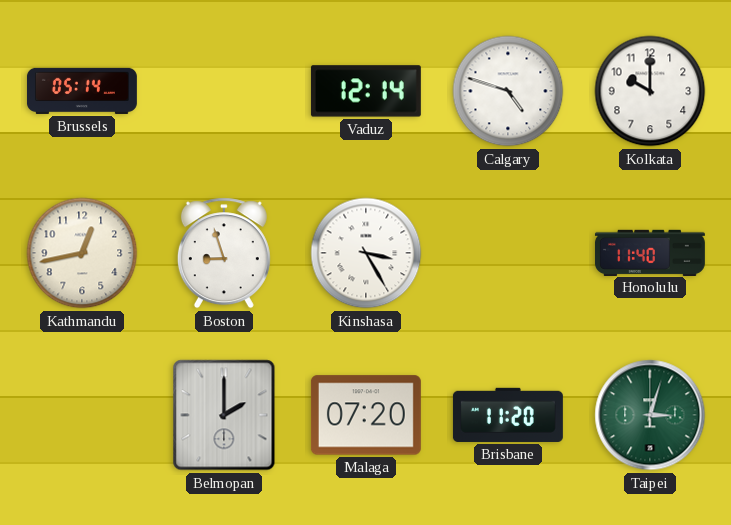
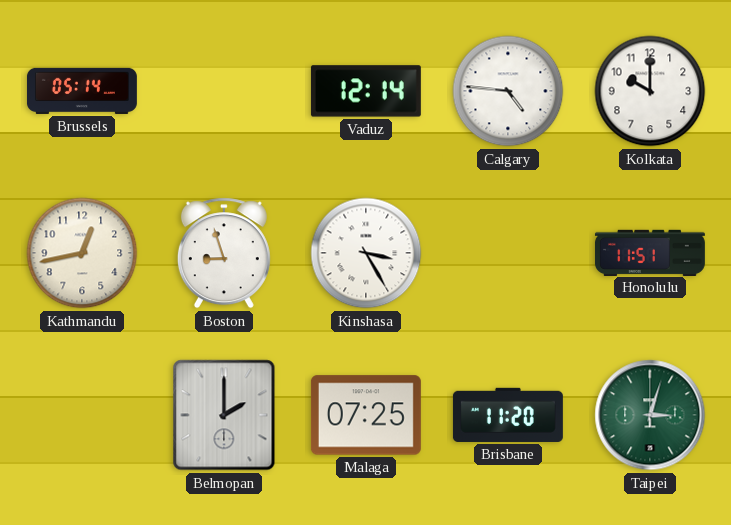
Calgary: 4:48 -> 4:46 (508, 91)
Honolulu: 11:40 -> 11:51 (650, 252)
Malaga: 07:20 -> 07:25 (366, 415)
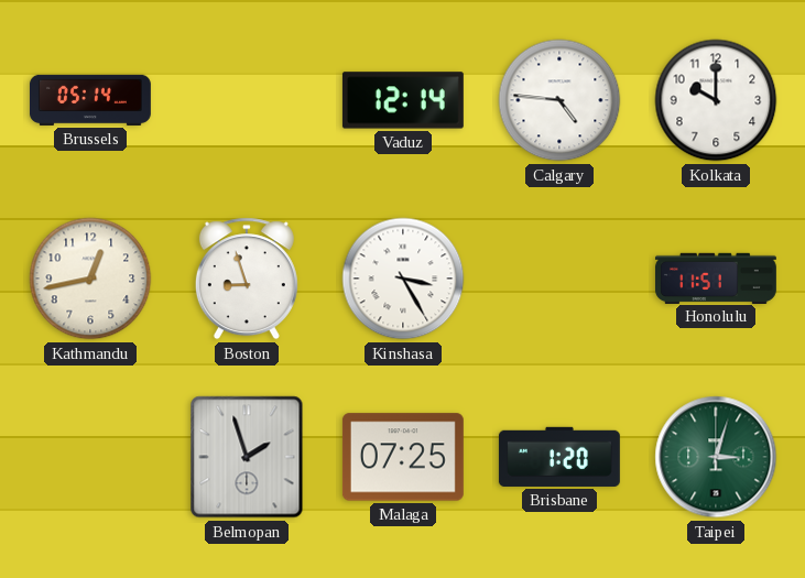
Belmopan: 2:00 -> 1:57 (247, 457)
Brisbane: 11:20 -> 1:20 (559, 457)
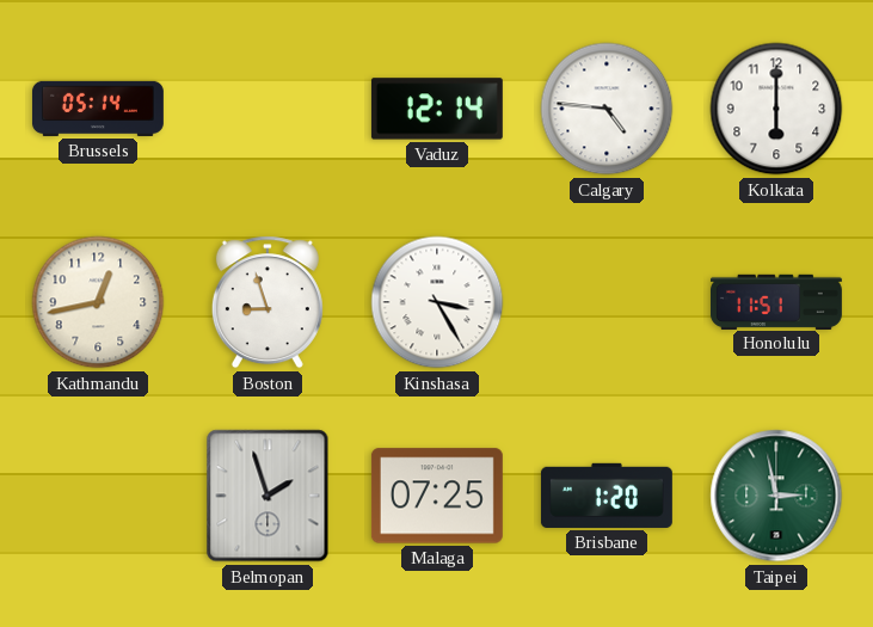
Kolkata: 10:00 -> 6:00 (776, 109)
Taipei: 3:03 -> 2:58 (776, 496)
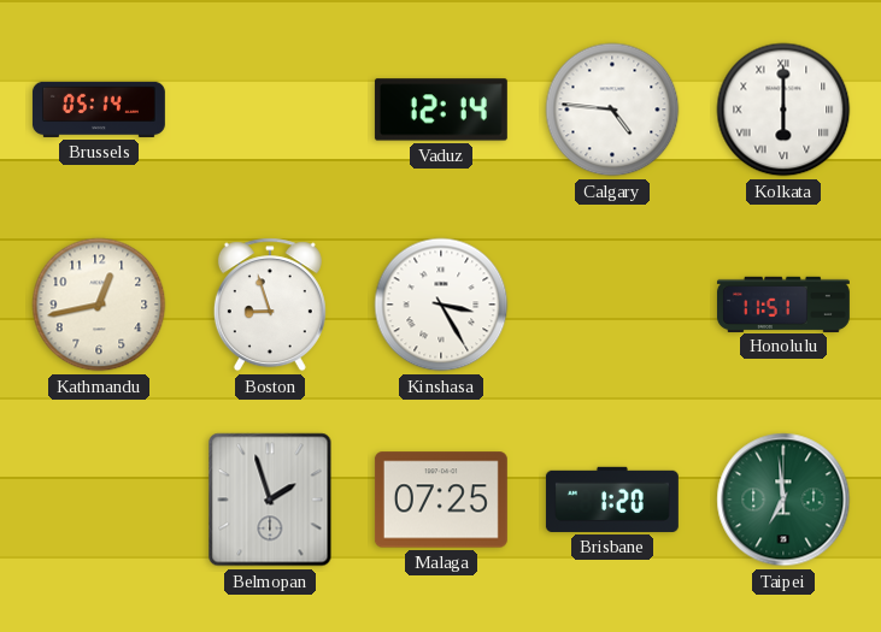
Kolkata numerals: Arabic -> Roman (783, 110)
Taipei: 2:58 -> 6:59 (783, 500)
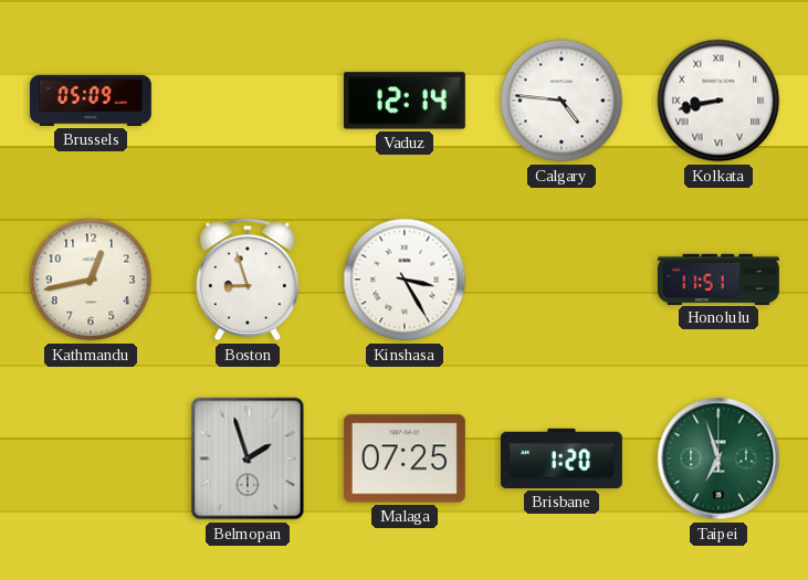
Brussels: 05:14 -> 05:09 (91, 101)
Kolkata: 6:00 -> 8:43 (718, 101)
Taipei: 6:59 -> 6:57 (718, 458)
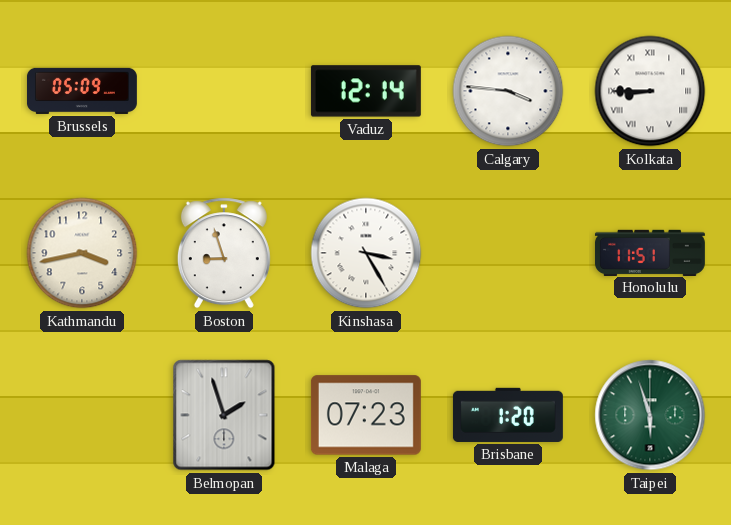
Calgary: 4:46 -> 3:46 (508, 91)
Kolkata: 8:43 -> 8:45 (650, 91)
Kathmandu: 12:43 -> 3:43 (82, 253)
Malaga: 07:25 -> 07:23 (366, 415)
Taipei: 6:57 -> 5:57 (650, 415)
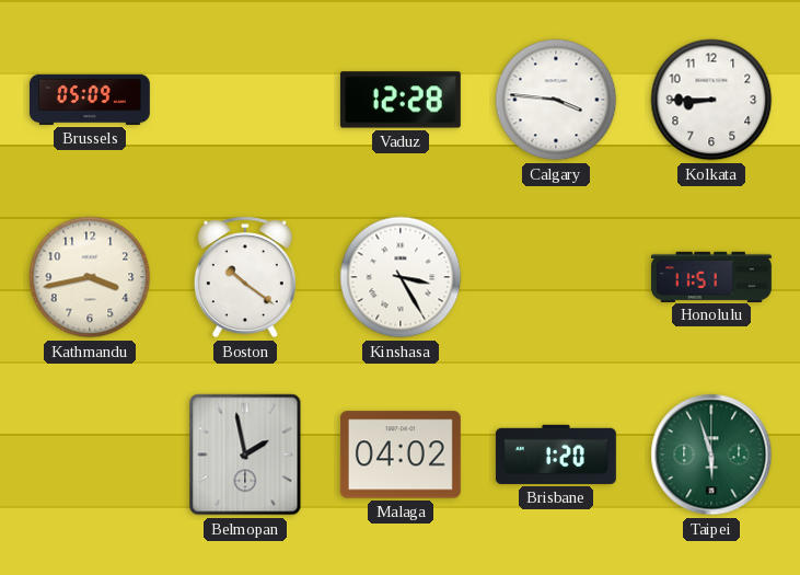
Vaduz: 12:14 -> 12:28 (401, 100)
Kolkata numerals: Roman -> Arabic (711, 100)
Boston: 8:57 -> 10:21 (245, 277)
Belmopan: 1:57 -> 1:58 (245, 455)
Malaga: 07:23 -> 04:02 (401, 455)
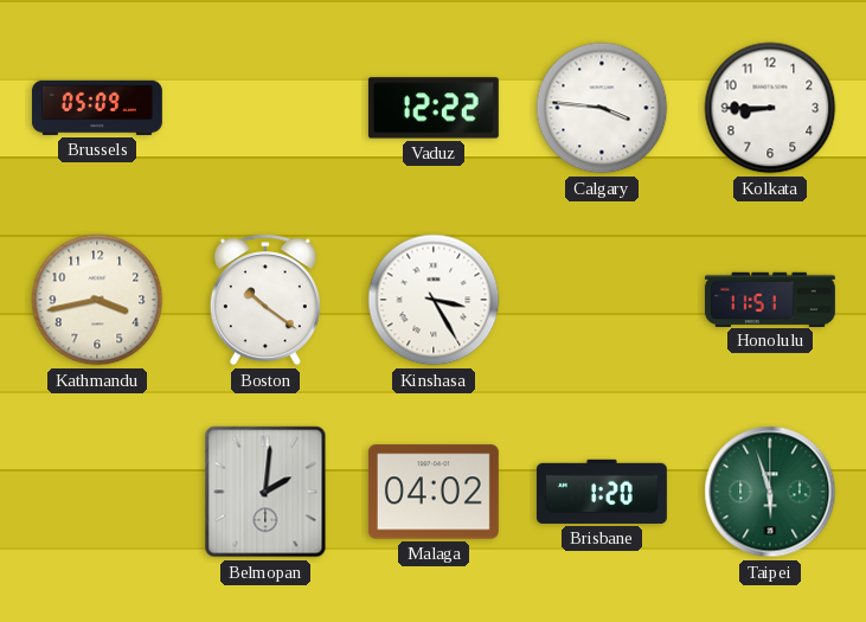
Vaduz: 12:28 -> 12:22 (434, 108)
Belmopan: 1:58 -> 2:01 (265, 492)
